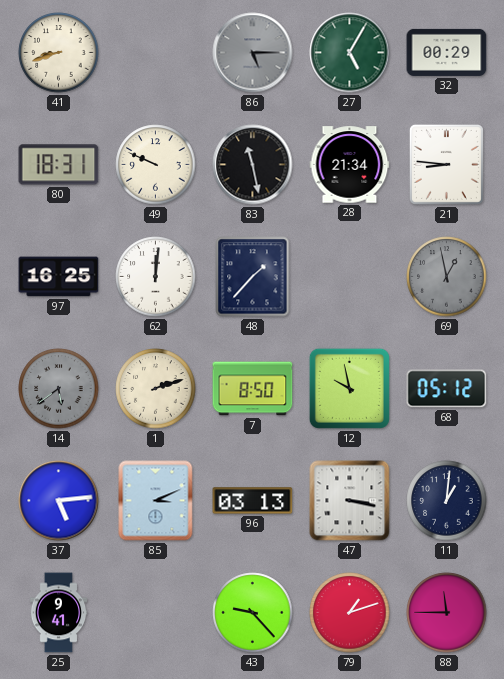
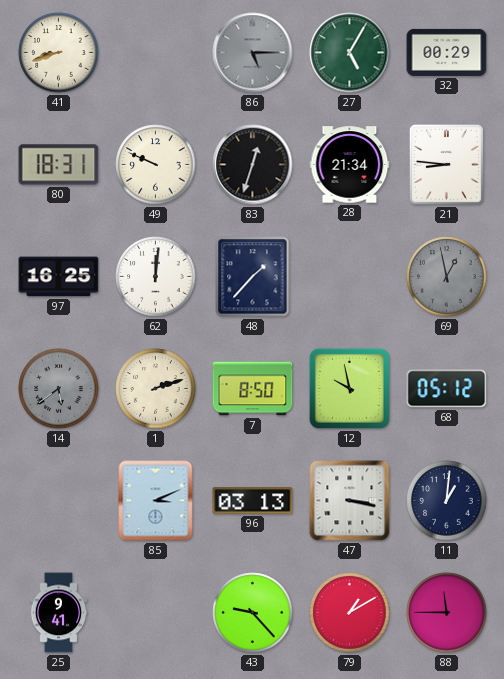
83: 11:28 -> 12:33 (253, 165)
37: 5:14 -> none (59, 501)
79: 1:12 -> 1:10 (350, 613)
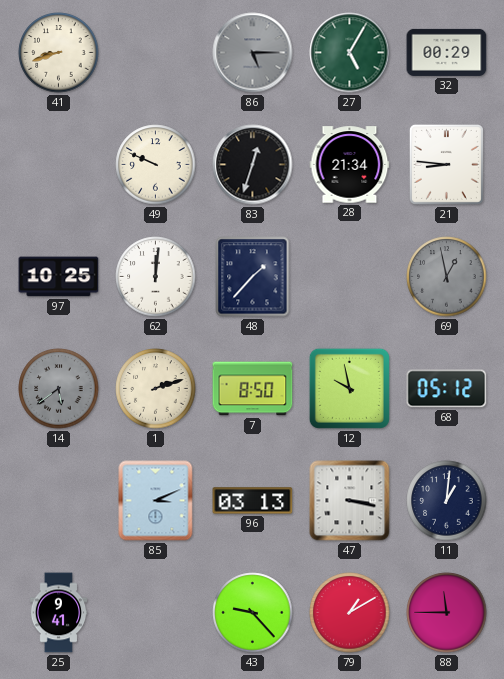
80: 18:31 -> none (59, 165)
97: 16:25 -> 10:25 (59, 277)
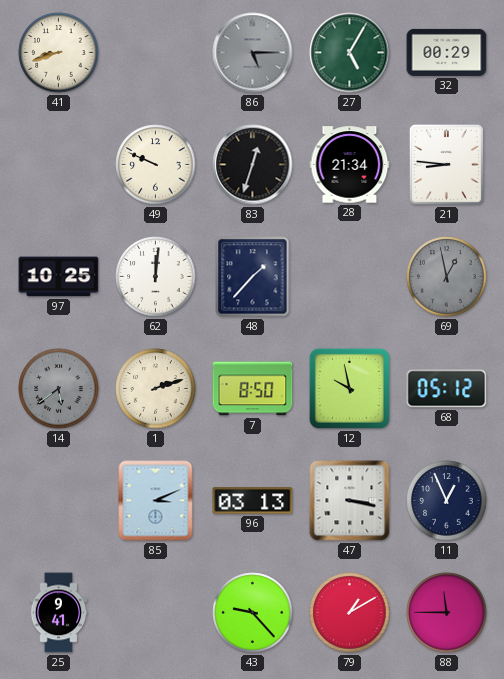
11: 1:01 -> 12:56 (447, 501)
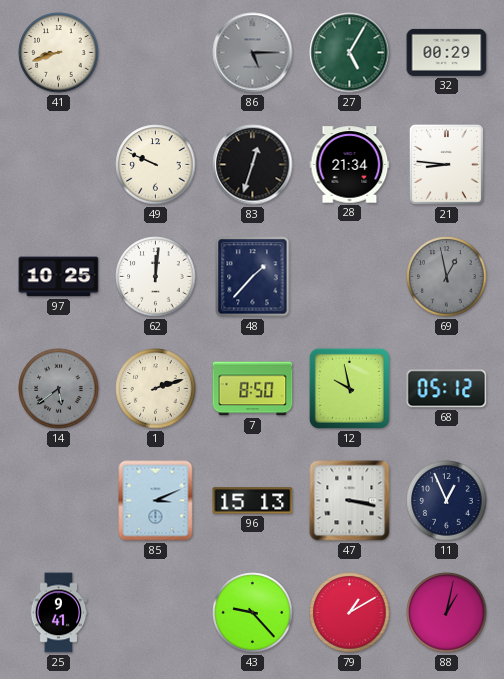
96: 03:13 -> 15:13 (253, 501)
88: 11:45 -> 1:02 (447, 613)
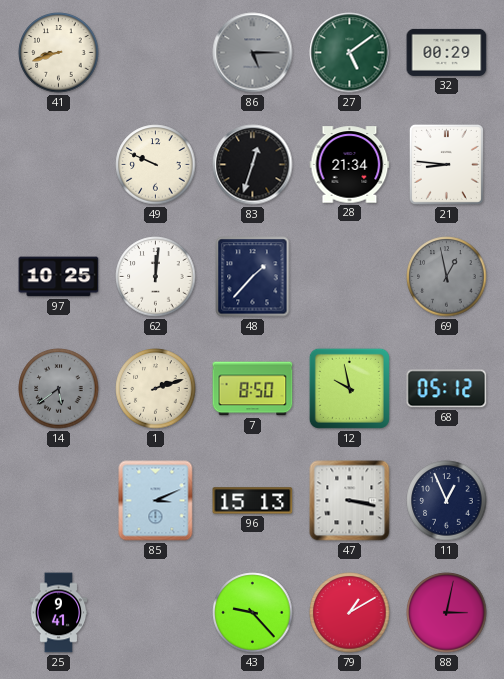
27: 5:05 -> 5:09 (350, 53)
88: 1:02 -> 3:02 (447, 613)
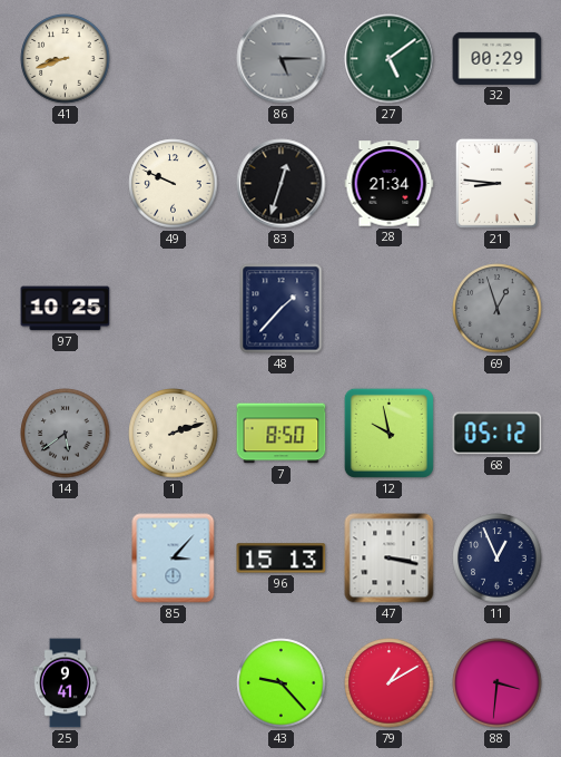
62: 12:01 -> none (156, 277)
69: 12:58 -> 12:57 (498, 309)
85: 3:11 -> 3:07 (174, 559)
88: 3:02 -> 3:31 (498, 683)
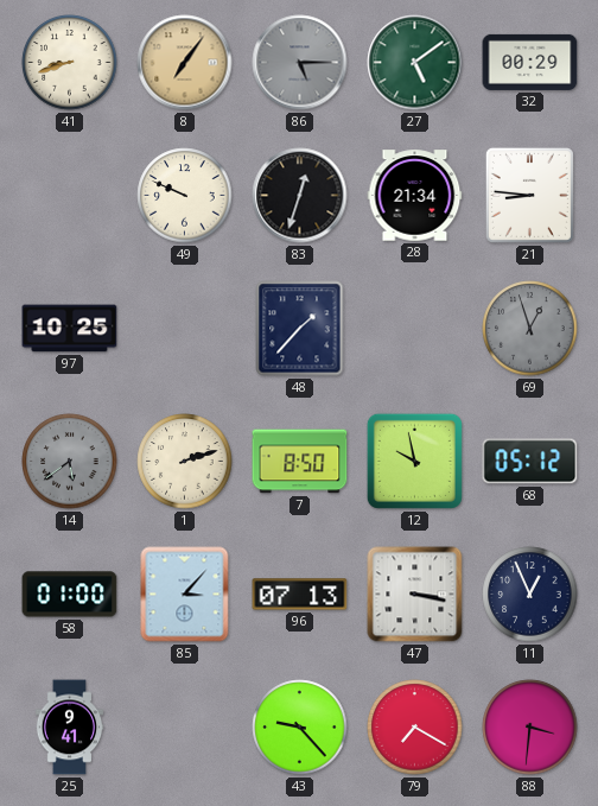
8: none -> 7:06 (185, 63)
58: none -> 01:00 (70, 595)
96: 15:13 -> 07:13 (300, 595)
79: 1:10 -> 7:20 (415, 728)
